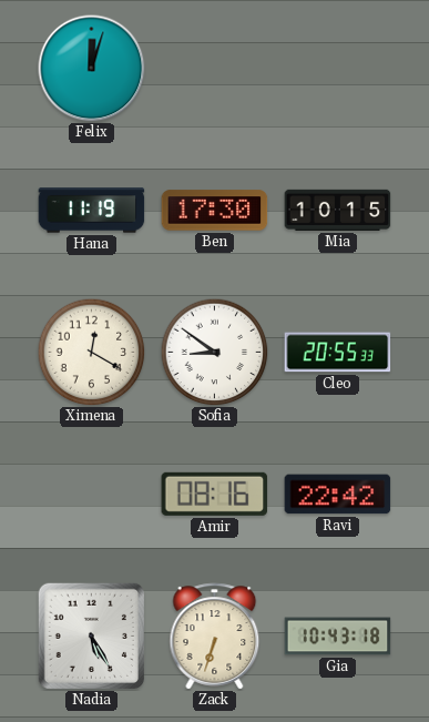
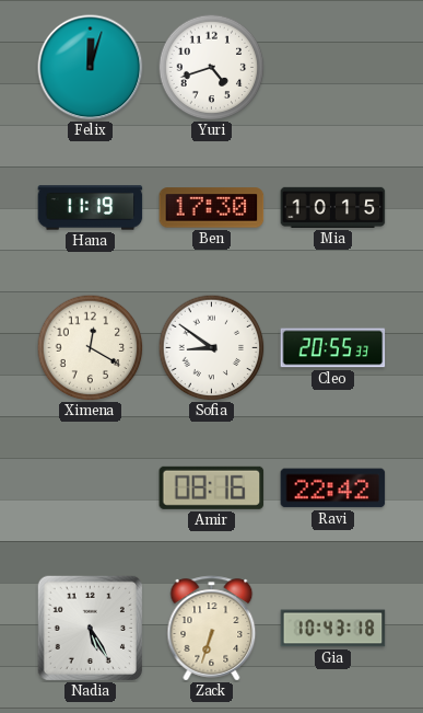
Yuri: none -> 4:42 (211, 67)
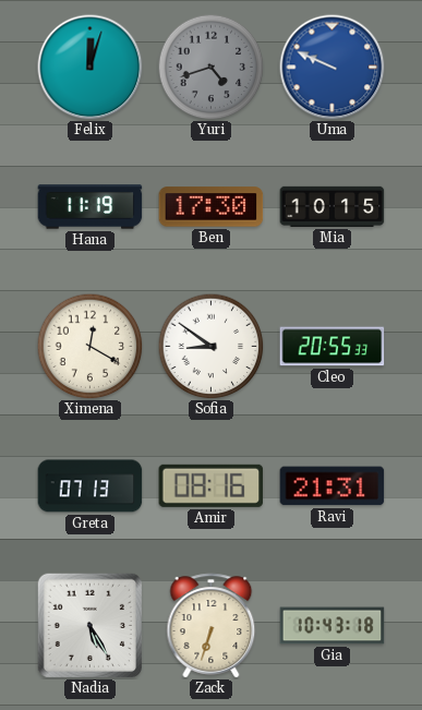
Yuri dial: white -> grey (210, 67)
Uma: none -> 9:49 (333, 68)
Greta: none -> 07:13 (91, 486)
Ravi: 22:42 -> 21:31 (333, 486)
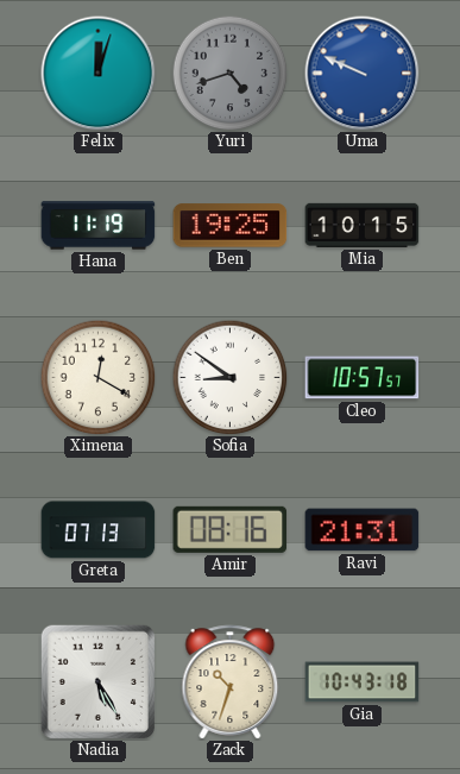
Ben: 17:30 -> 19:25 (231, 226)
Cleo: 20:55 -> 10:57 (363, 378)
Zack: 6:33 -> 10:33 (231, 682)
